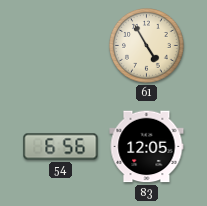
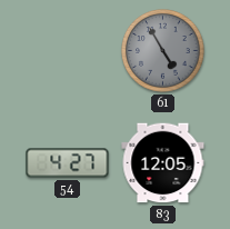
61 dial: cream -> grey (163, 51)
54: 6:56 -> 4:27 (68, 163)
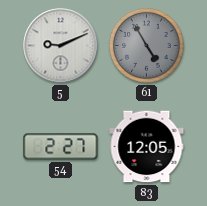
5: none -> 9:11 (61, 46)
54: 4:27 -> 2:27 (61, 147)
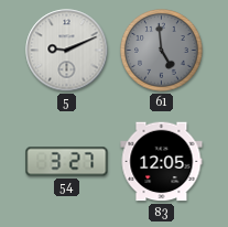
61: 4:55 -> 4:59 (162, 51)
54: 2:27 -> 3:27 (67, 162)
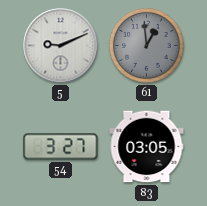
61: 4:59 -> 12:59 (147, 46)
83: 12:05 -> 03:05 (147, 147)
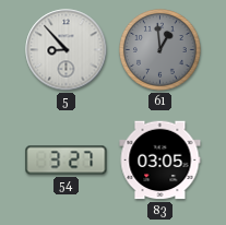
5: 9:11 -> 8:53 (67, 50)
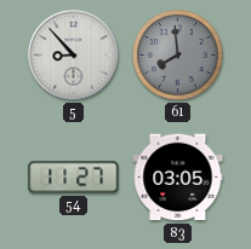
61: 12:59 -> 7:59 (178, 56)
54: 3:27 -> 11:27 (74, 178)
